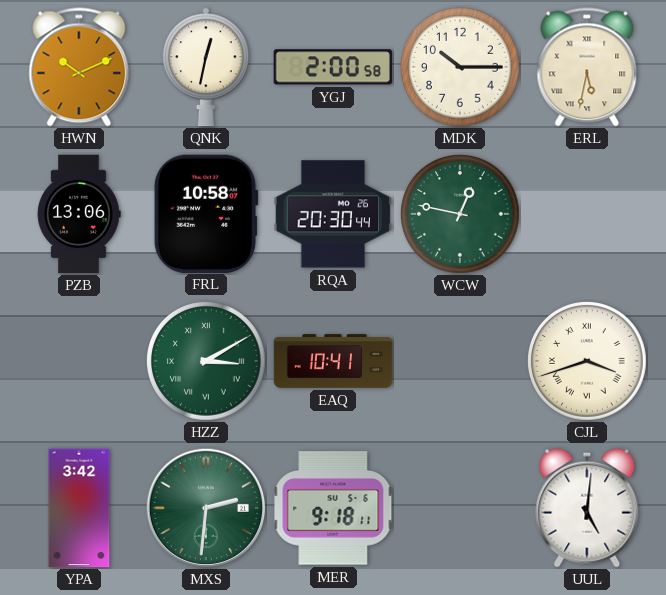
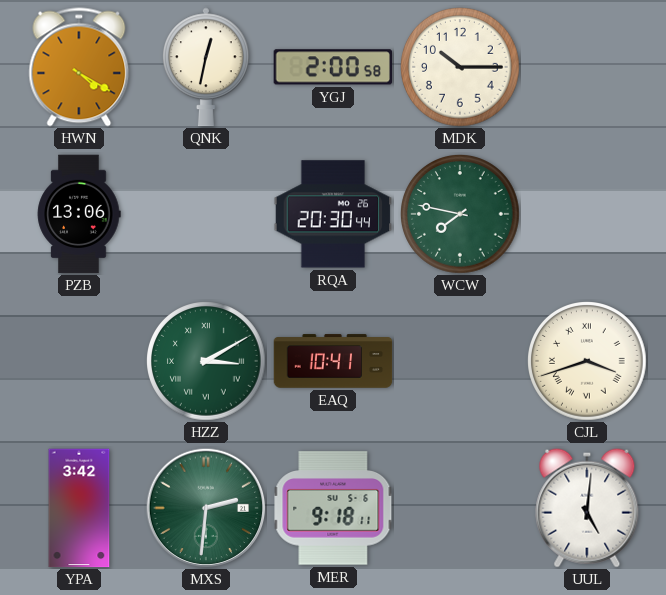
HWN: 10:11 -> 4:20 (79, 67)
ERL: 5:32 -> none (587, 67)
FRL: 10:58 -> none (206, 213)
WCW: 12:47 -> 7:47 (461, 215)
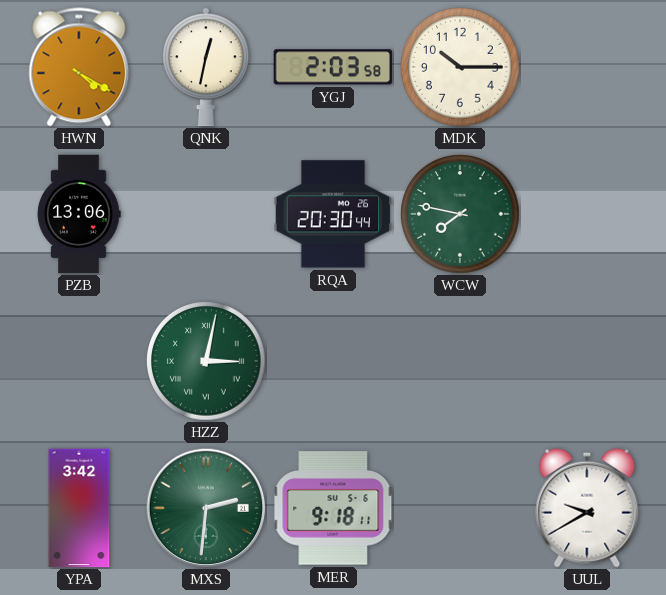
YGJ: 2:00 -> 2:03 (332, 67)
HZZ: 3:10 -> 3:02 (207, 362)
EAQ: 10:41 -> none (333, 361)
CJL: 3:42 -> none (588, 362)
UUL: 5:01 -> 9:40 (587, 508)
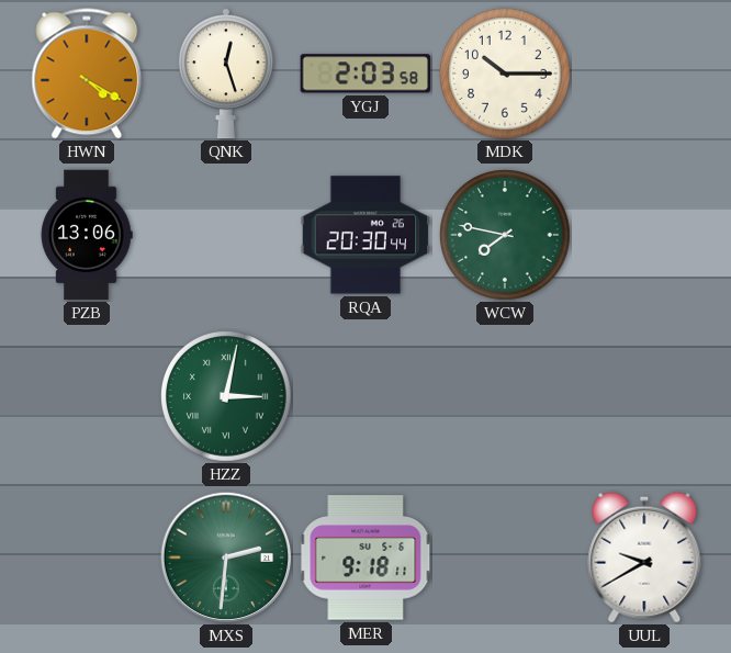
QNK: 12:32 -> 12:27 (226, 74)
YPA: 3:42 -> none (79, 508)
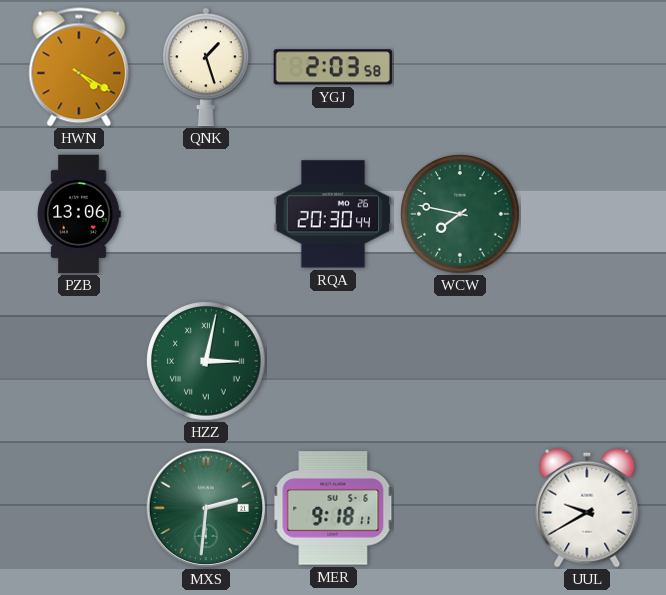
QNK: 12:27 -> 1:27 (206, 67)
MDK: 10:15 -> none (506, 75)
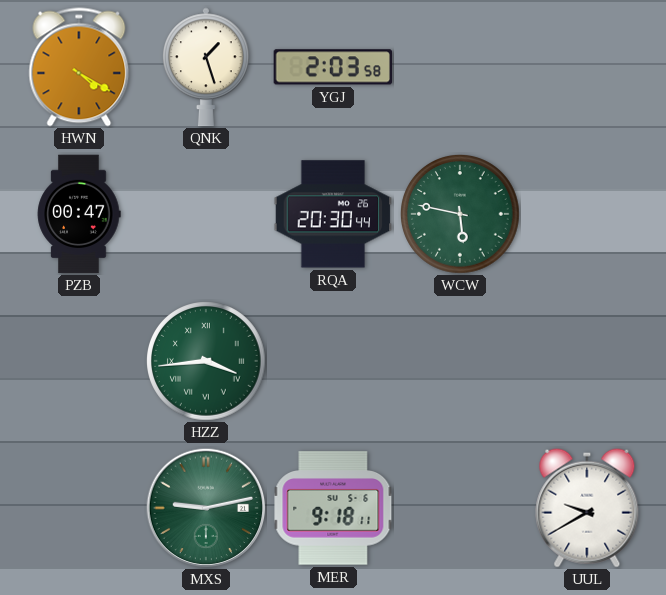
PZB: 13:06 -> 00:47 (79, 214)
WCW: 7:47 -> 5:47 (461, 215)
HZZ: 3:02 -> 3:44 (207, 362)
MXS: 2:31 -> 9:13 (206, 508)
